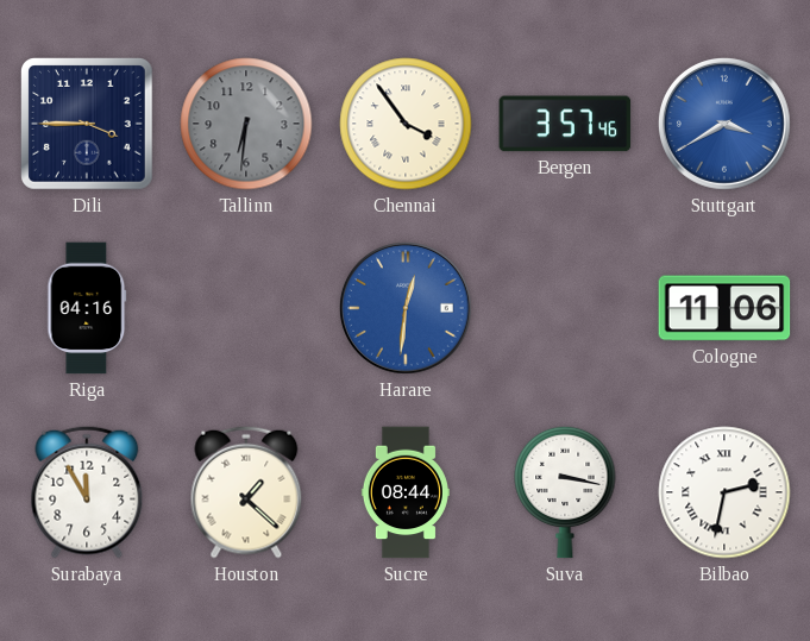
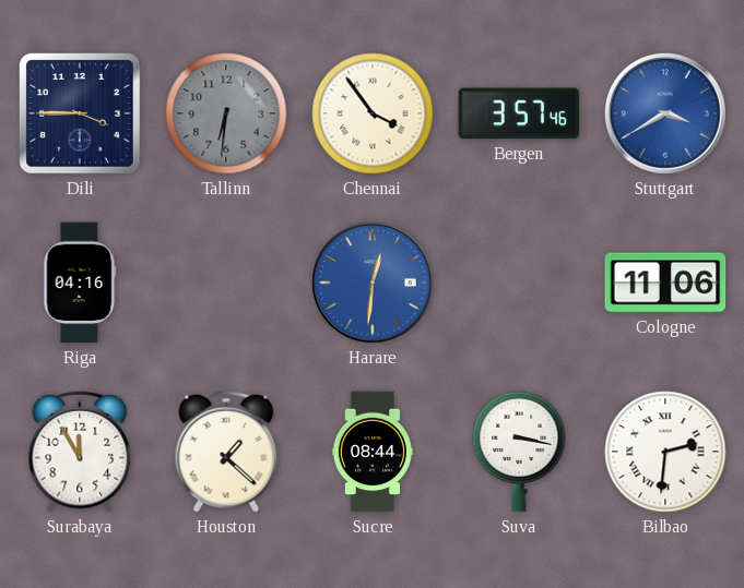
Bilbao: 2:32 -> 2:31 (665, 452)
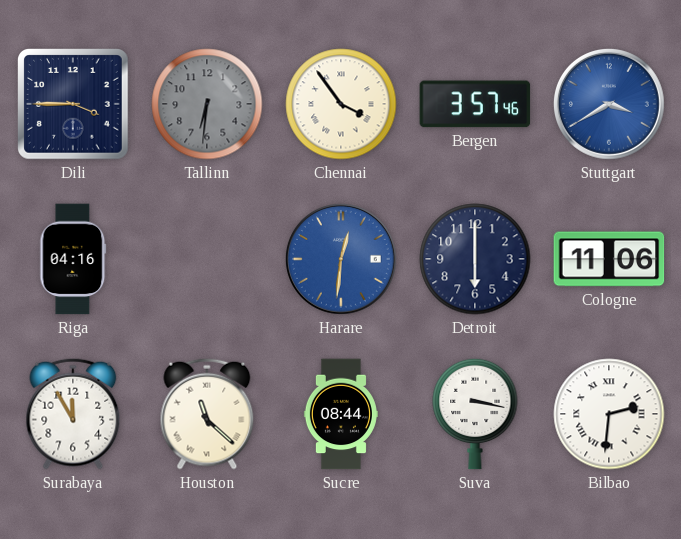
Detroit: none -> 6:00 (475, 259)
Houston: 1:22 -> 11:22 (207, 414)
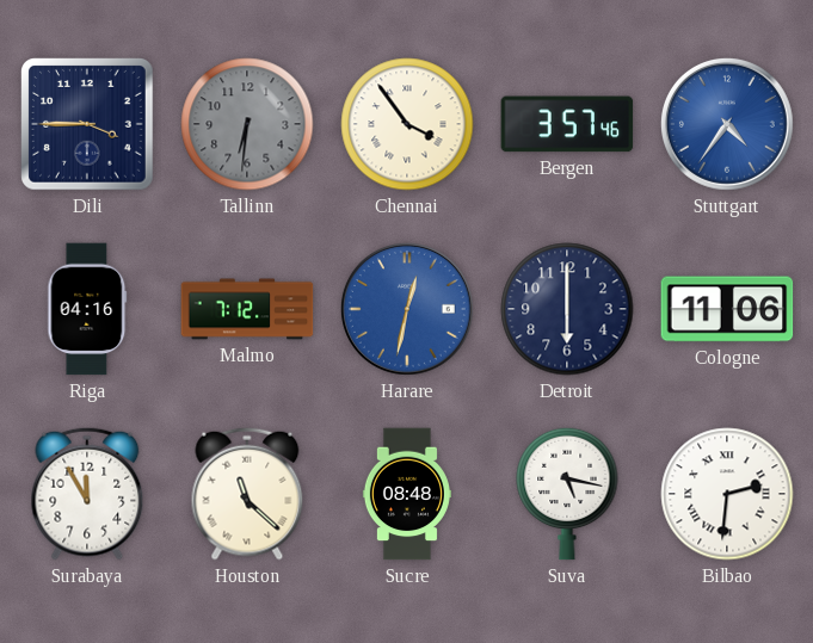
Stuttgart: 3:40 -> 4:36 (727, 124)
Malmo: none -> 7:12 (247, 309)
Harare: 12:31 -> 12:32 (407, 309)
Sucre: 08:44 -> 08:48 (407, 494)
Suva: 3:17 -> 5:17 (567, 494)
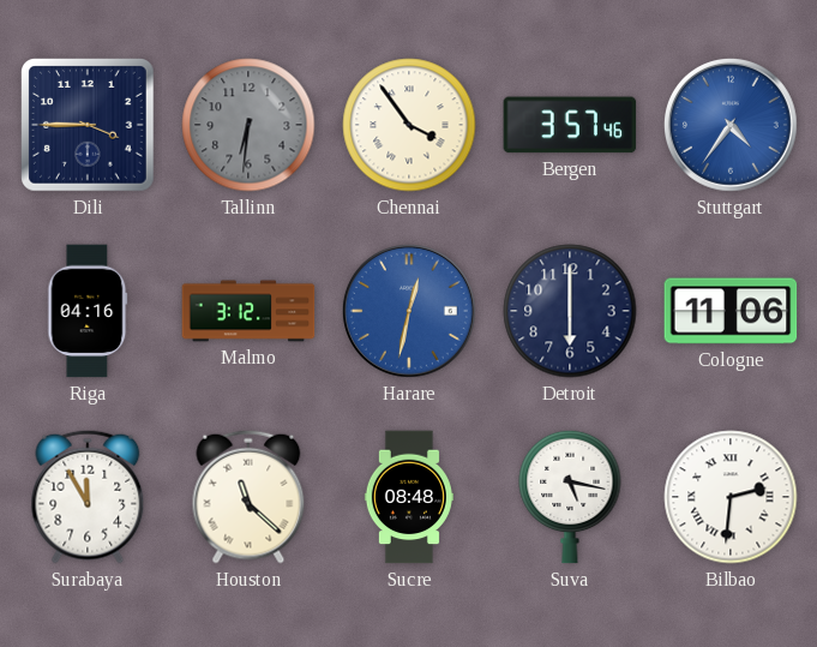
Malmo: 7:12 -> 3:12 (248, 311)
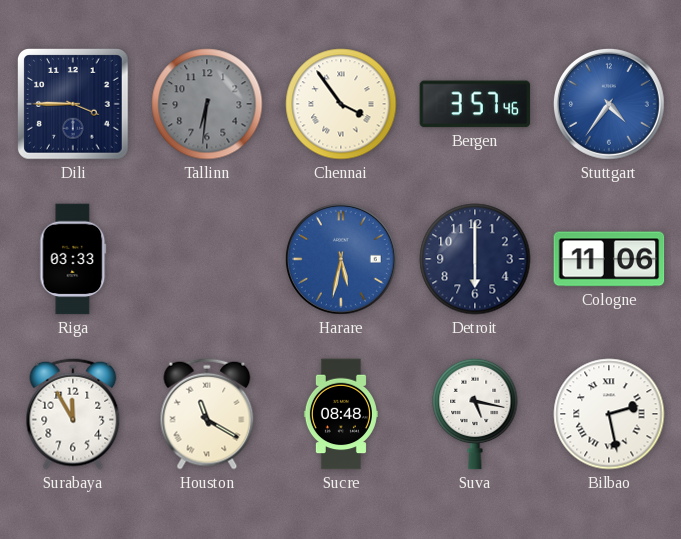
Riga: 04:16 -> 03:33 (73, 259)
Malmo: 3:12 -> none (248, 311)
Harare: 12:32 -> 5:32 (341, 259)
Houston: 11:22 -> 11:20 (207, 414)
Bilbao: 2:31 -> 2:28 (609, 414)
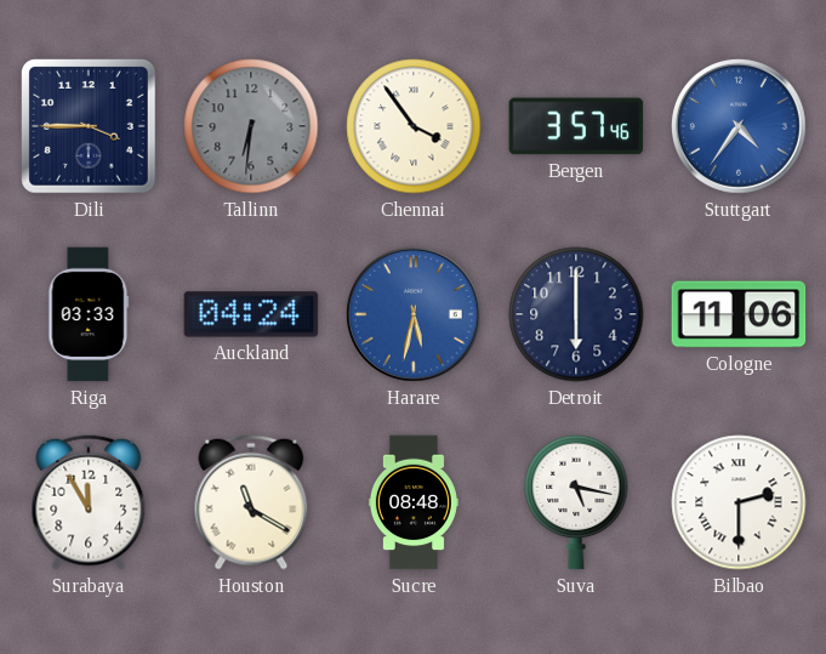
Auckland: none -> 04:24 (251, 314)
Bilbao: 2:28 -> 2:30 (739, 502)
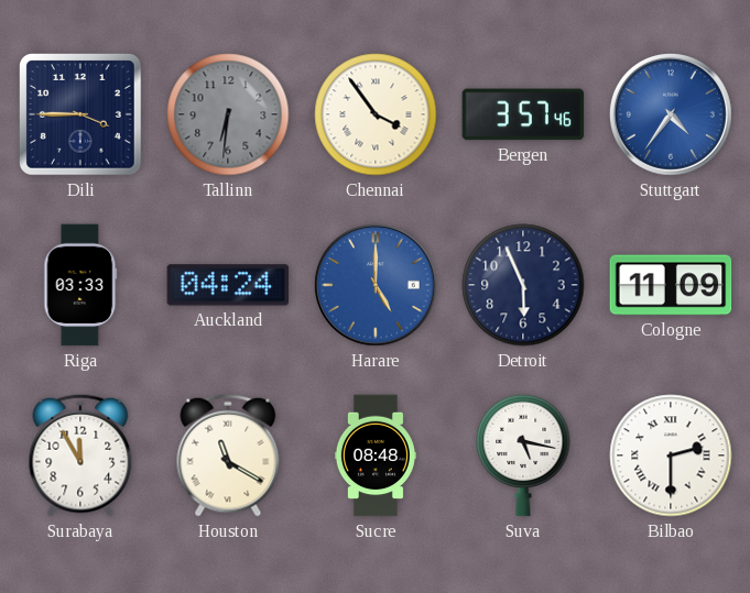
Harare: 5:32 -> 5:00 (376, 285)
Detroit: 6:00 -> 5:56 (523, 285)
Cologne: 11:06 -> 11:09 (671, 285)
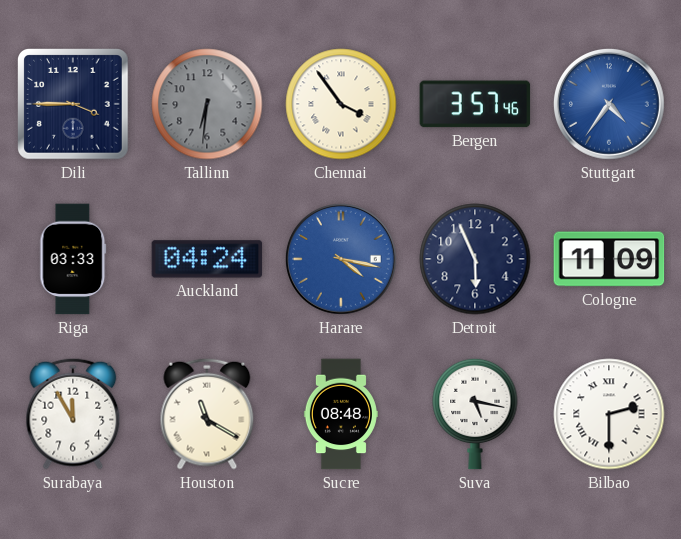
Harare: 5:00 -> 4:17 (341, 259)
